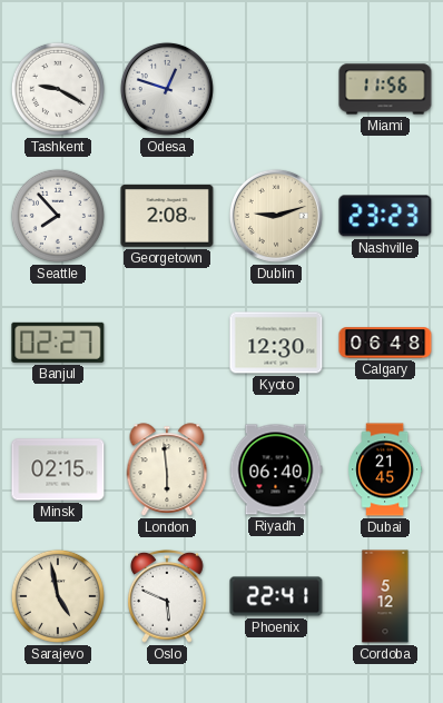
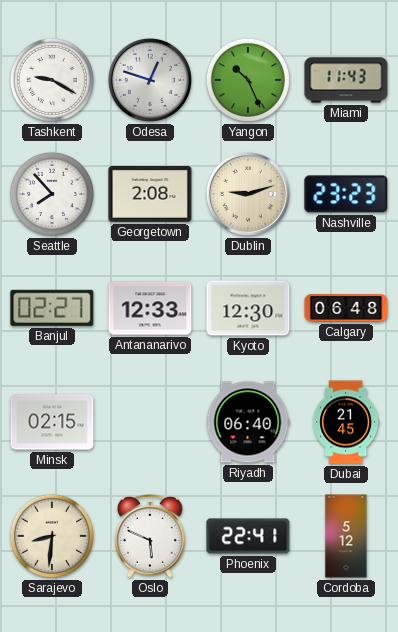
Yangon: none -> 10:26 (248, 80)
Miami: 11:56 -> 11:43 (346, 80)
Antananarivo: none -> 12:33 (150, 308)
London: 5:59 -> none (167, 469)
Sarajevo: 4:58 -> 8:31 (52, 536)
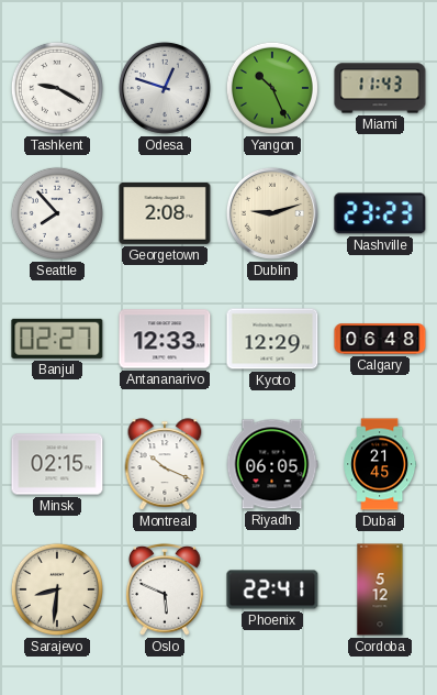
Kyoto: 12:30 -> 12:29 (272, 339)
Montreal: none -> 10:19 (165, 464)
Riyadh: 06:40 -> 06:05 (272, 464)
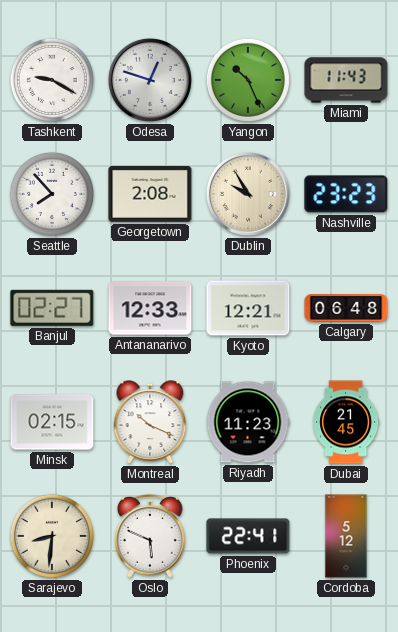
Dublin: 9:12 -> 9:55 (248, 194)
Kyoto: 12:29 -> 12:21 (248, 308)
Riyadh: 06:05 -> 11:23 (248, 422)
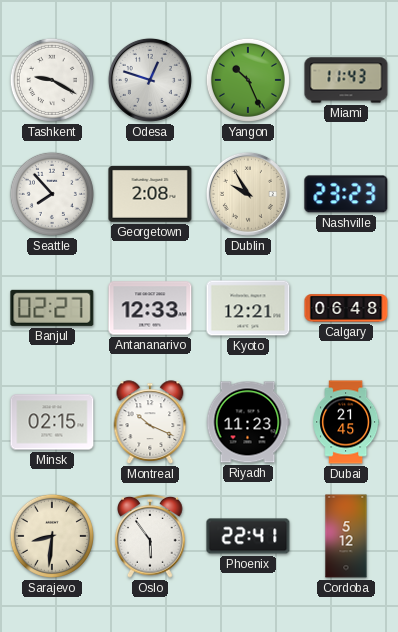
Oslo: 5:49 -> 5:54 (150, 536)
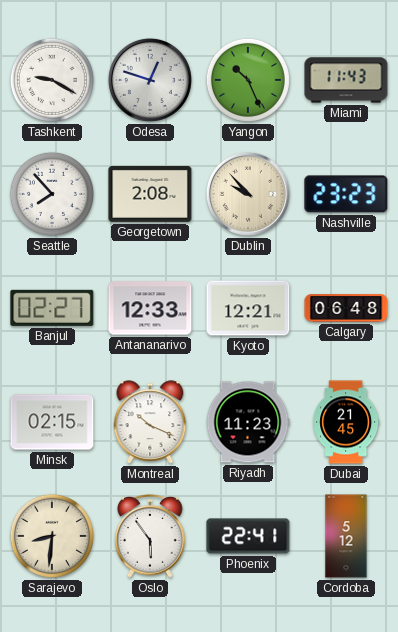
Dublin: 9:55 -> 9:53 (248, 194)
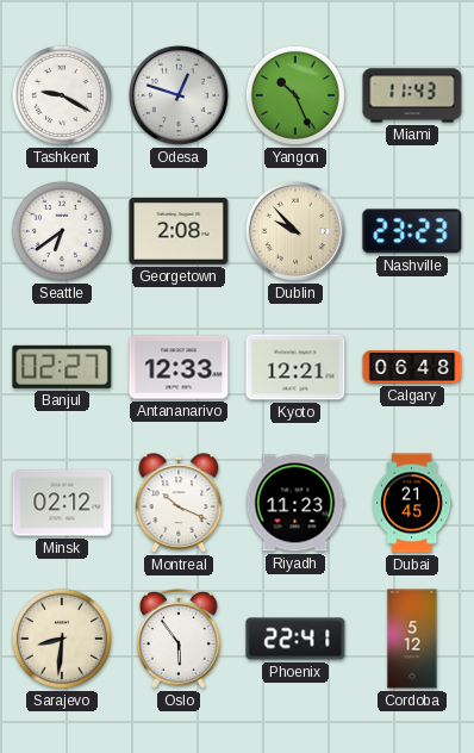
Seattle: 7:53 -> 6:39 (62, 231)
Minsk: 02:15 -> 02:12 (62, 503)
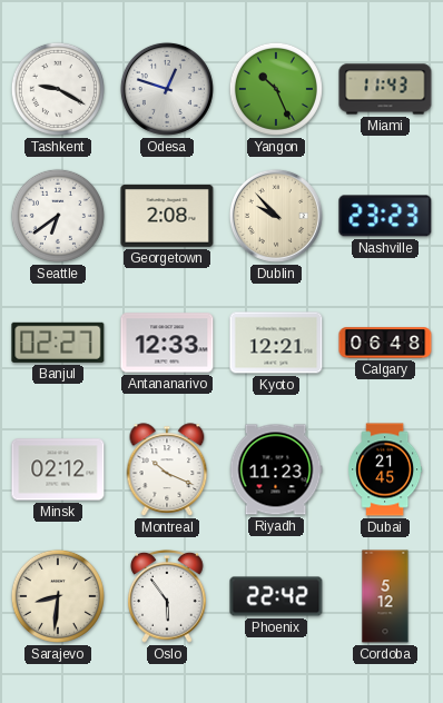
Phoenix: 22:41 -> 22:42 (276, 596)
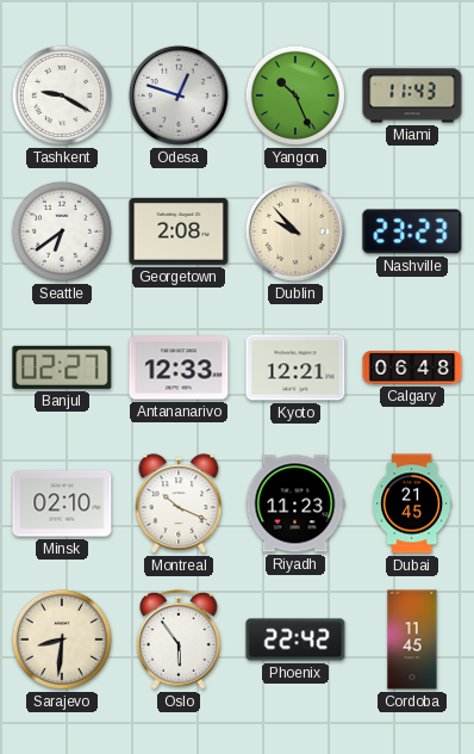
Minsk: 02:12 -> 02:10 (62, 503)
Cordoba: 5:12 -> 11:45 (412, 639)
